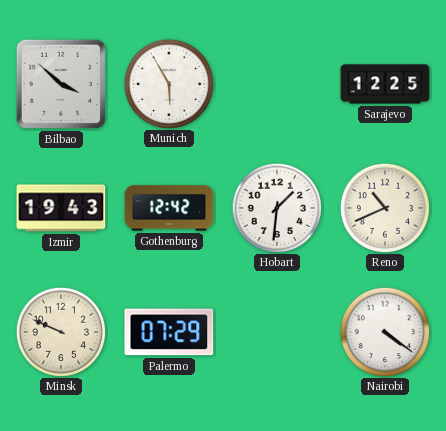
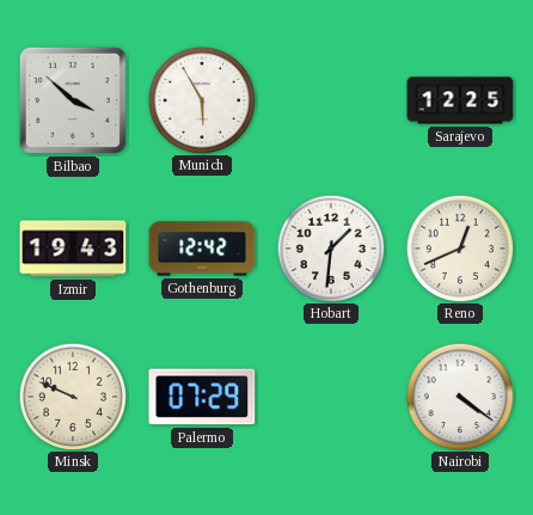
Reno: 10:41 -> 12:41 (459, 247)
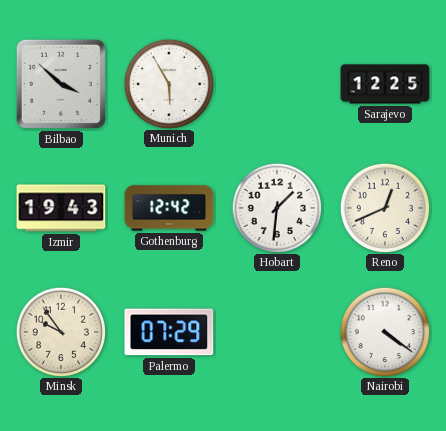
Minsk: 9:49 -> 9:54 (60, 331)
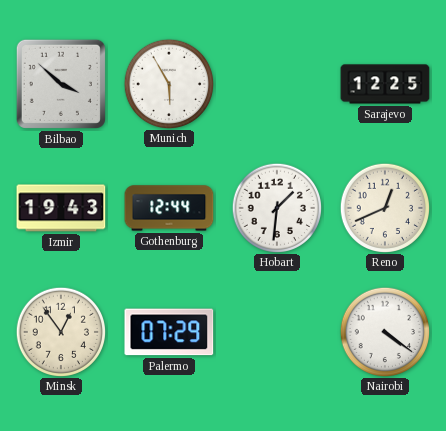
Gothenburg: 12:42 -> 12:44 (169, 208)
Minsk: 9:54 -> 12:54 (60, 331)
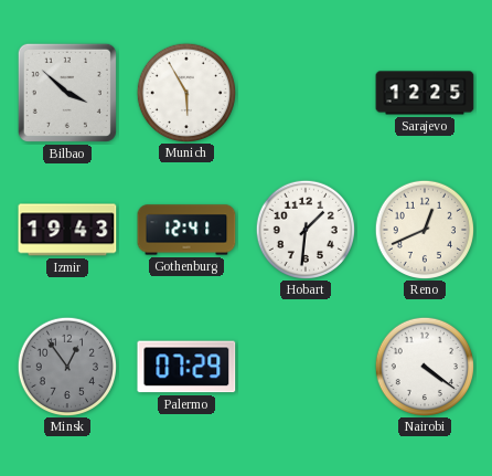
Gothenburg: 12:44 -> 12:41 (186, 230)
Minsk dial: cream -> grey (66, 366)
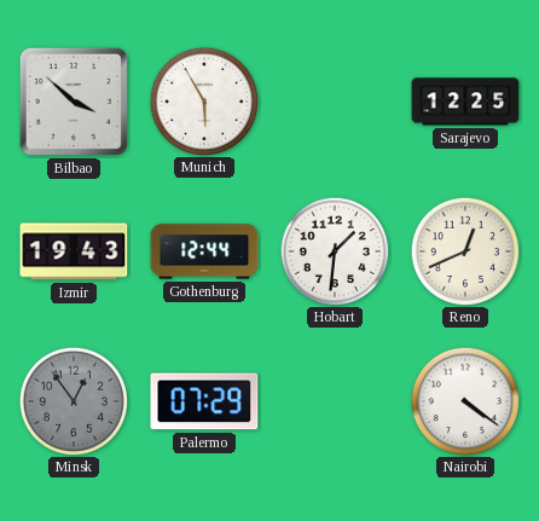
Gothenburg: 12:41 -> 12:44 (204, 251)
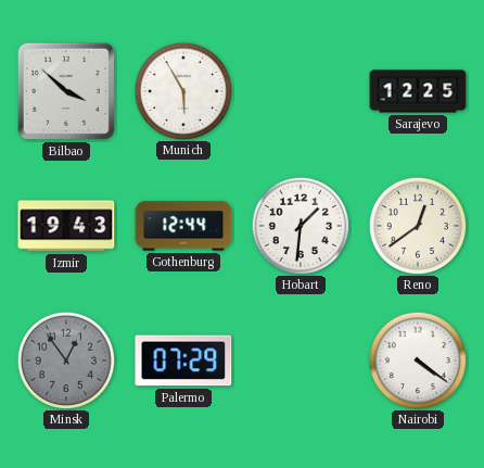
Reno: 12:41 -> 12:39 (417, 225)
